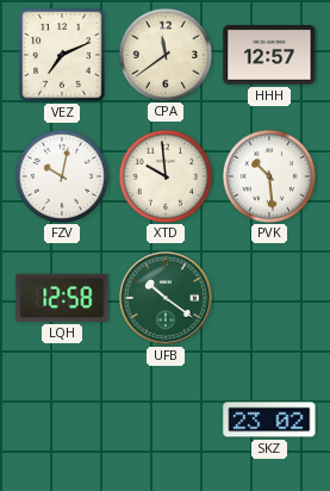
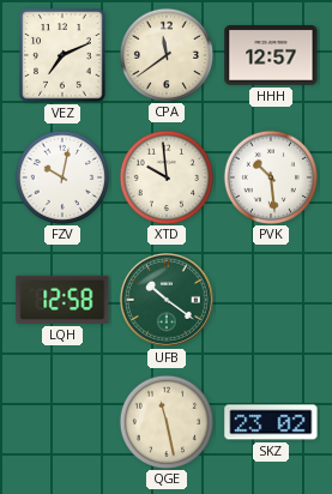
QGE: none -> 11:28 (165, 421)
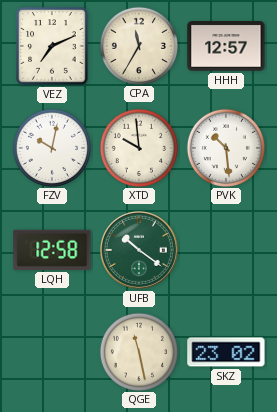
CPA: 11:39 -> 11:35 (138, 45)
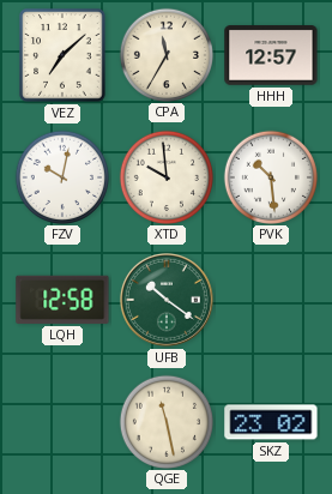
VEZ: 7:11 -> 7:08 (62, 55)
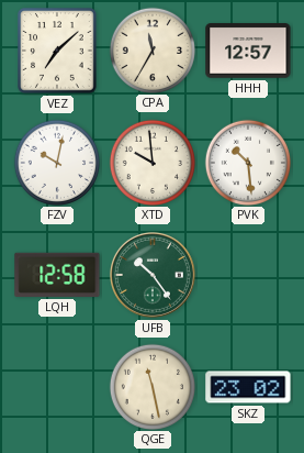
UFB: 10:21 -> 10:24 (153, 275)
